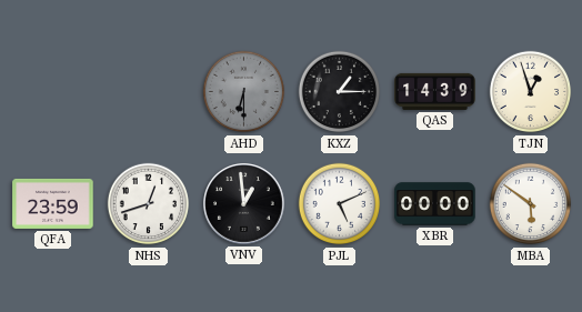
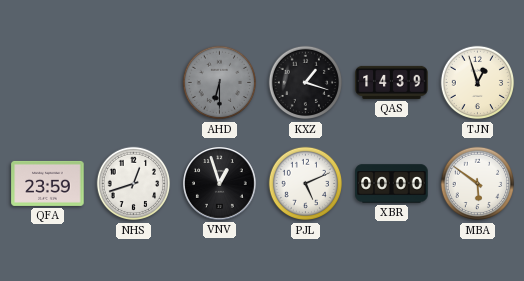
KXZ: 1:15 -> 1:18 (306, 83)
VNV: 12:59 -> 12:57 (220, 184)
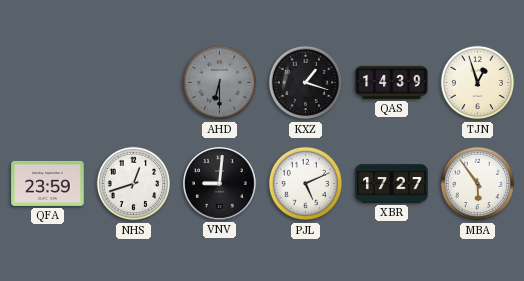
VNV: 12:57 -> 9:01 (220, 184)
XBR: 00:00 -> 17:27 (392, 184)
MBA: 5:51 -> 5:54 (478, 184)
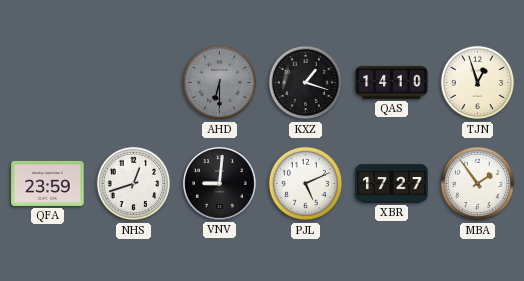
QAS: 14:39 -> 14:10 (392, 82)
MBA: 5:54 -> 1:54 (478, 184)
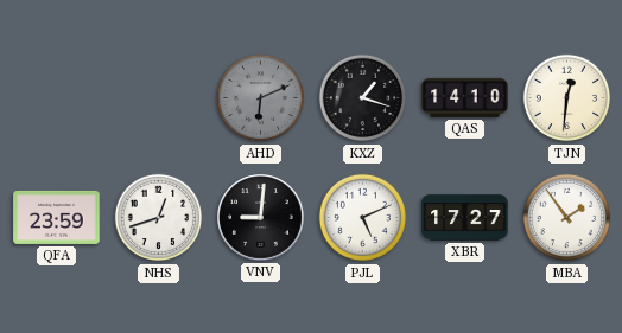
AHD: 6:30 -> 6:11 (261, 98)
TJN: 12:57 -> 12:31 (567, 98)
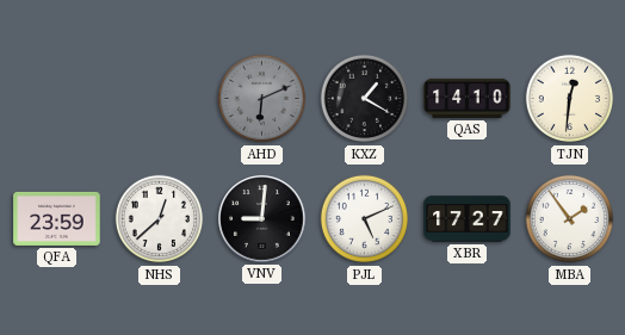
KXZ: 1:18 -> 1:20 (365, 99)
NHS: 12:42 -> 12:38 (160, 219)
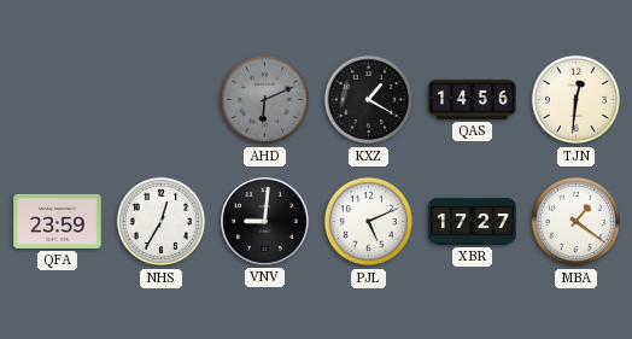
QAS: 14:10 -> 14:56 (473, 99)
NHS: 12:38 -> 12:35 (162, 222)
MBA: 1:54 -> 1:21 (577, 222)
